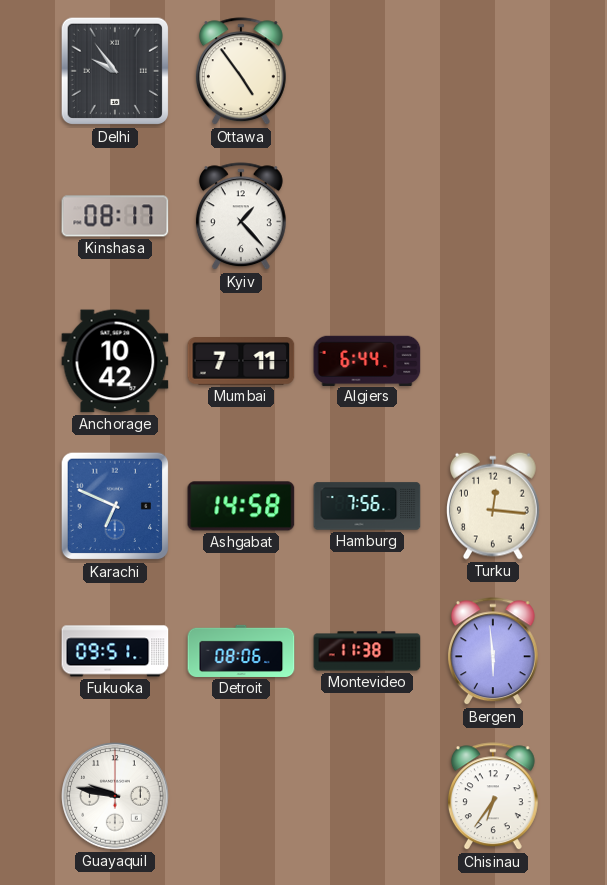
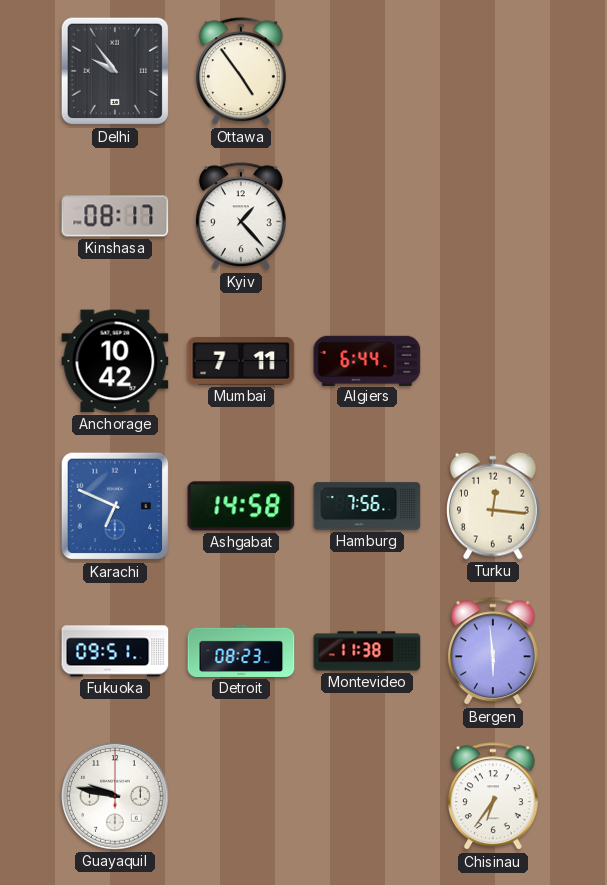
Detroit: 08:06 -> 08:23 (241, 651)
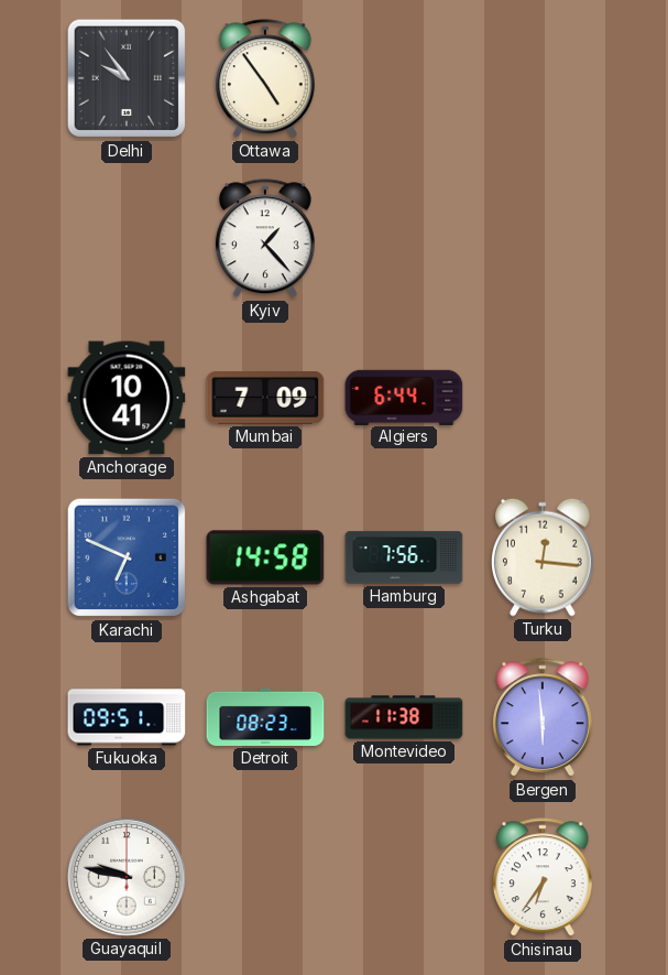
Kinshasa: 08:17 -> none (115, 216)
Anchorage: 10:42 -> 10:41 (127, 398)
Mumbai: 7:11 -> 7:09 (265, 399)
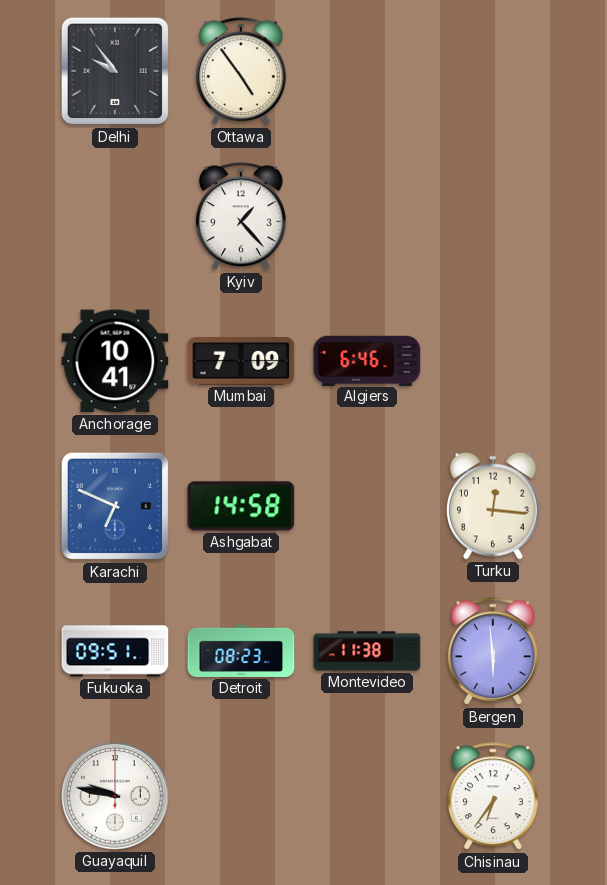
Algiers: 6:44 -> 6:46 (367, 360)
Hamburg: 7:56 -> none (404, 557)
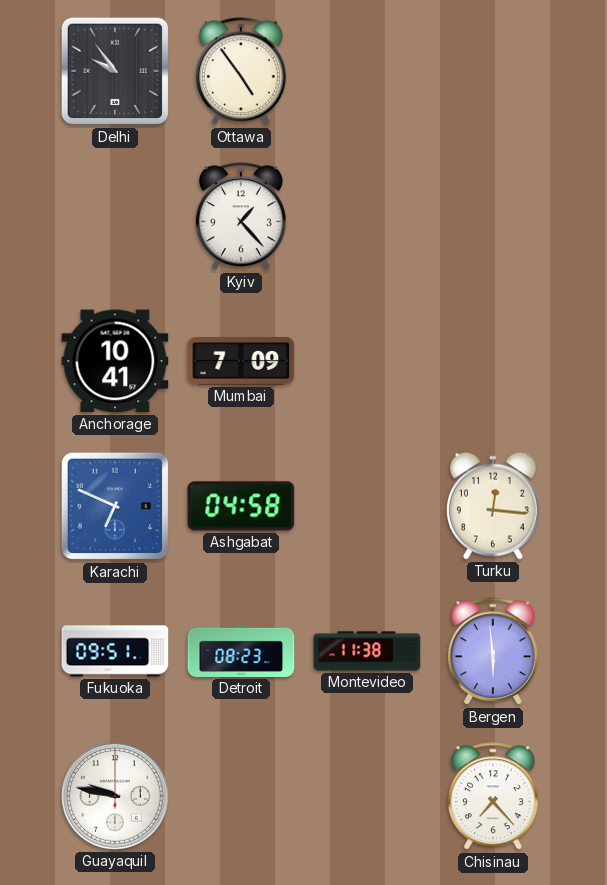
Algiers: 6:46 -> none (367, 360)
Ashgabat: 14:58 -> 04:58 (241, 506)
Chisinau: 6:36 -> 7:23 (493, 797)
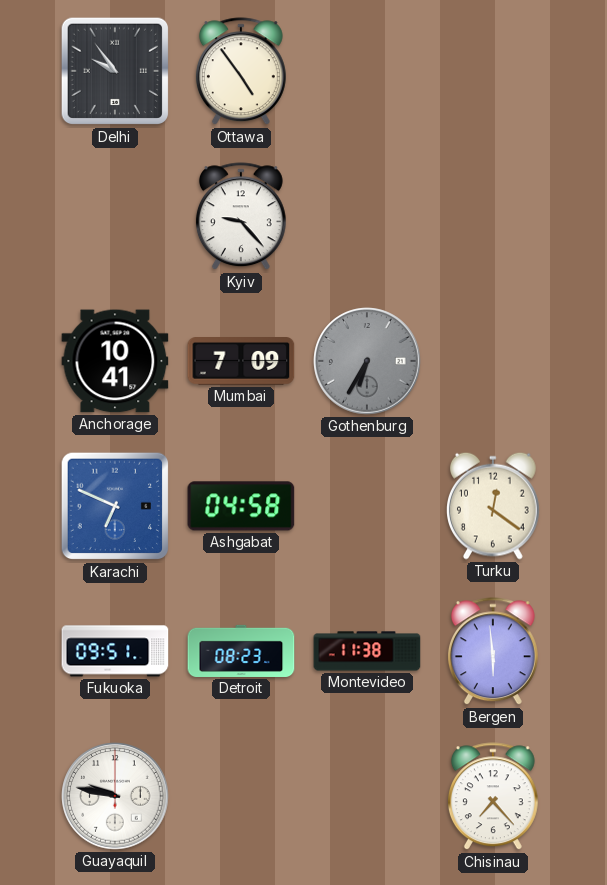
Kyiv: 1:23 -> 9:23 (241, 217)
Gothenburg: none -> 6:35 (367, 361)
Turku: 12:16 -> 12:21 (494, 506)
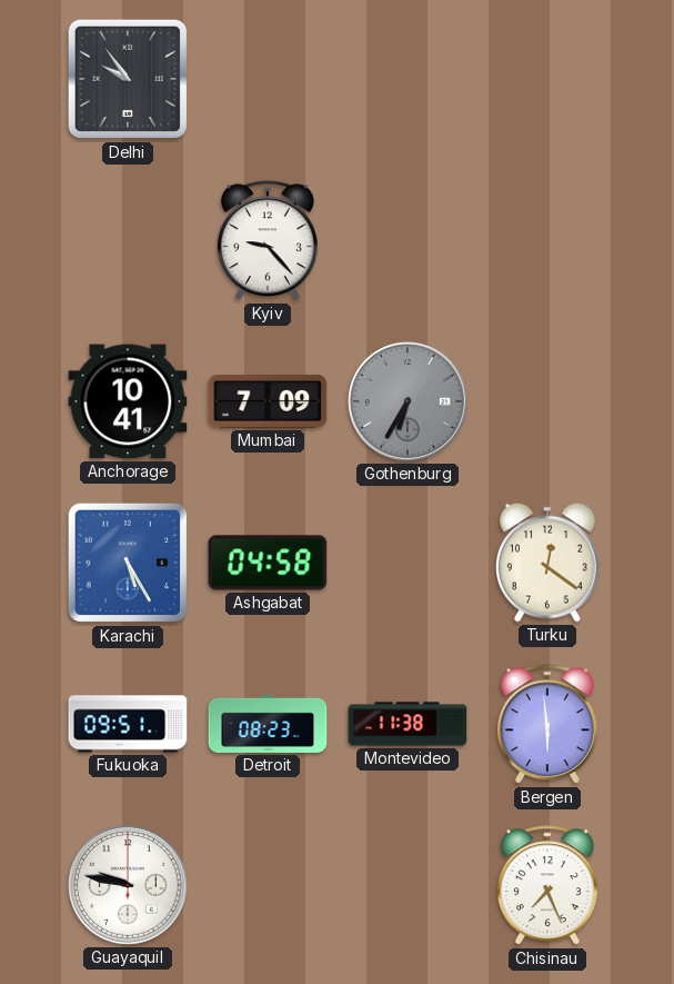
Ottawa: 4:54 -> none (241, 72)
Karachi: 6:49 -> 5:25 (128, 563)
Chisinau: 7:23 -> 7:26 (547, 886)
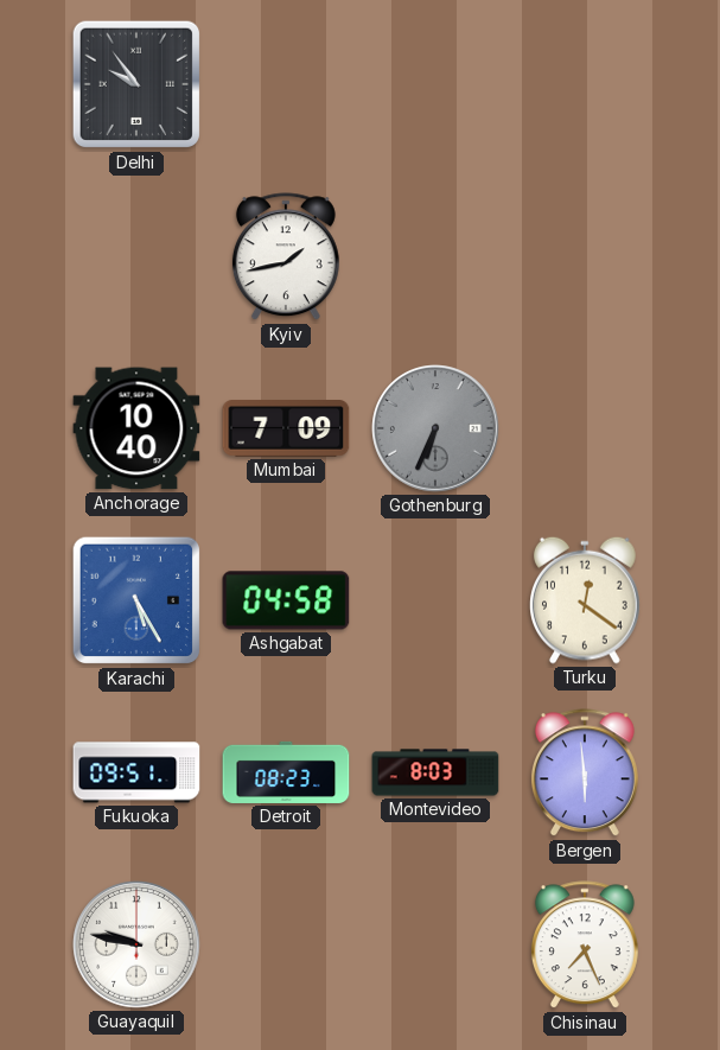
Kyiv: 9:23 -> 1:43 (286, 257)
Anchorage: 10:41 -> 10:40 (136, 428)
Gothenburg: 6:35 -> 6:34 (435, 428)
Montevideo: 11:38 -> 8:03 (435, 772)
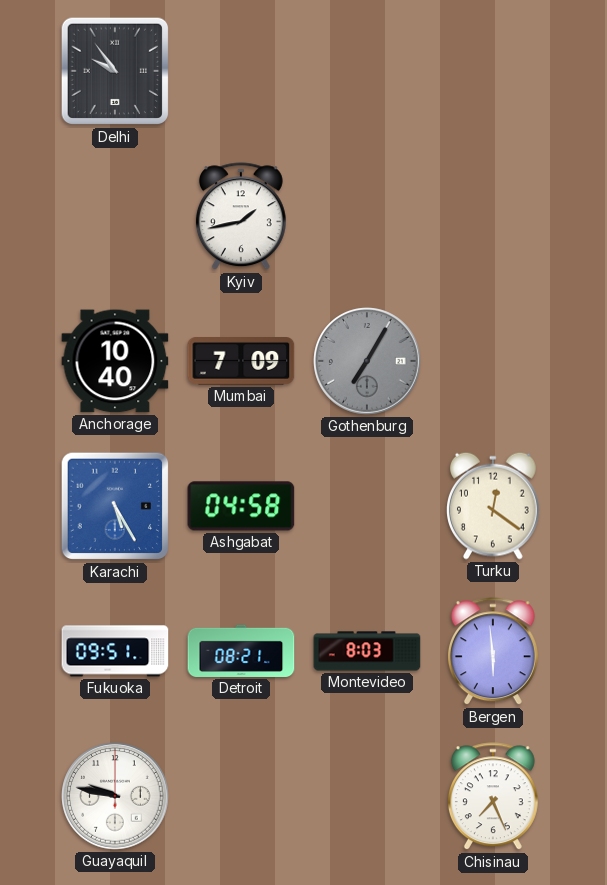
Gothenburg: 6:34 -> 7:05 (367, 361)
Detroit: 08:23 -> 08:21 (241, 651)
